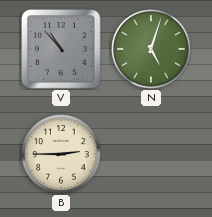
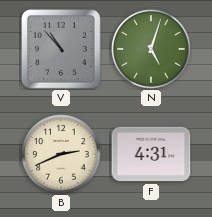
B: 2:45 -> 2:41 (61, 154)
F: none -> 4:31 (151, 154)
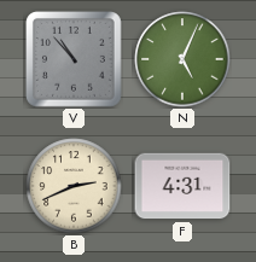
N: 5:03 -> 5:04 (182, 59)
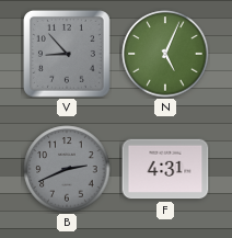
V: 10:53 -> 8:53 (68, 55)
B dial: cream -> grey (67, 169)
